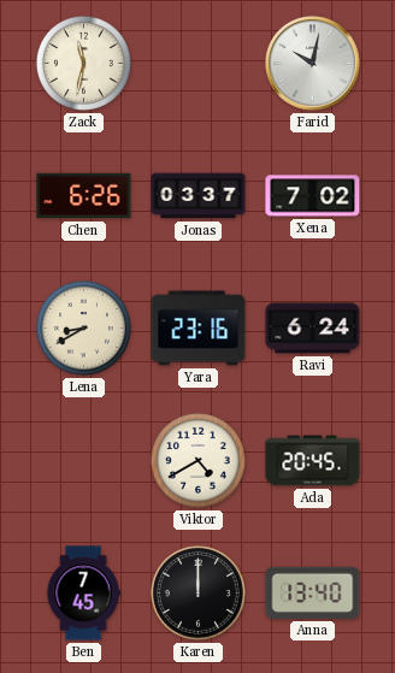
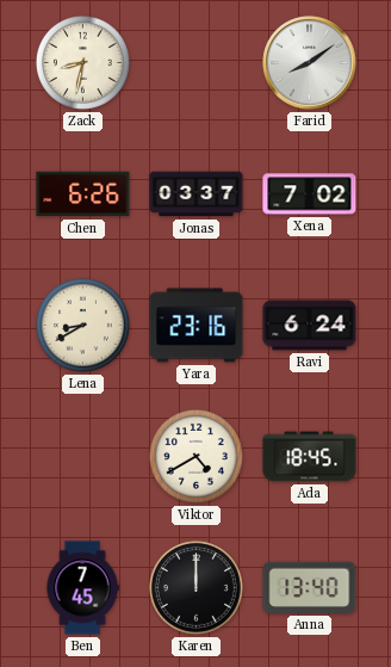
Zack: 11:32 -> 8:32 (82, 62)
Farid: 10:02 -> 8:09 (310, 63)
Ada: 20:45 -> 18:45 (310, 457)
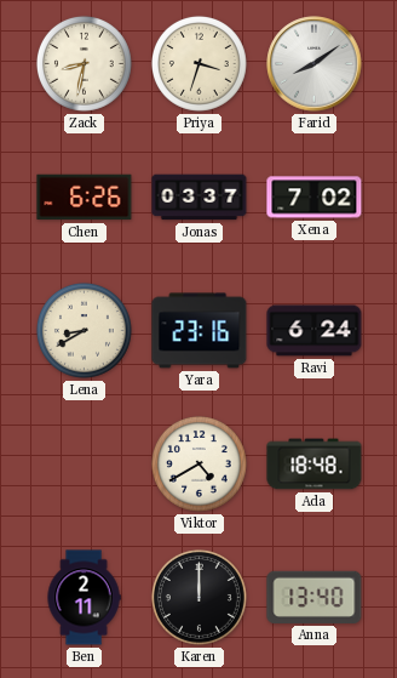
Priya: none -> 3:33 (198, 63)
Ada: 18:45 -> 18:48 (315, 465)
Ben: 7:45 -> 2:11 (84, 598)
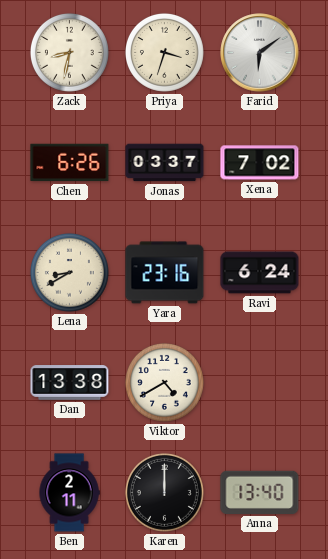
Farid: 8:09 -> 6:09 (260, 53)
Dan: none -> 13:38 (70, 383)
Ada: 18:48 -> none (315, 465)
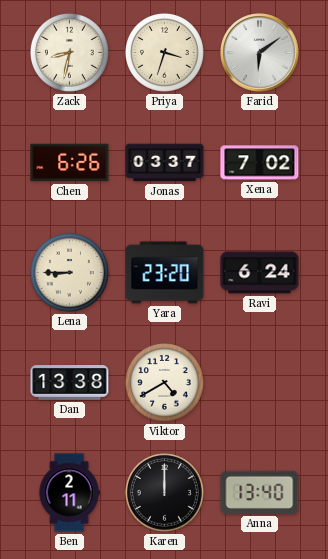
Lena: 8:40 -> 8:45 (69, 272)
Yara: 23:16 -> 23:20 (165, 273)
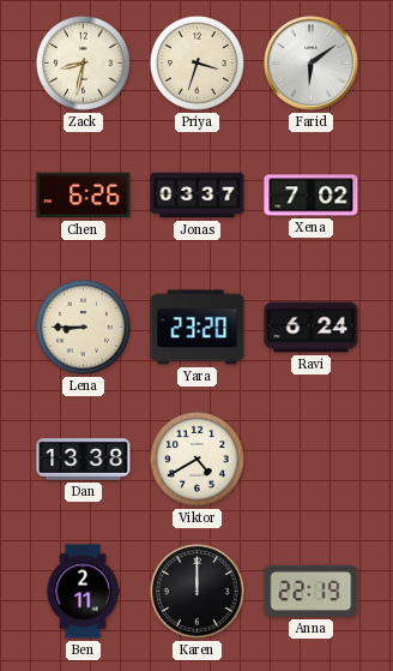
Anna: 13:40 -> 22:19 (312, 591)
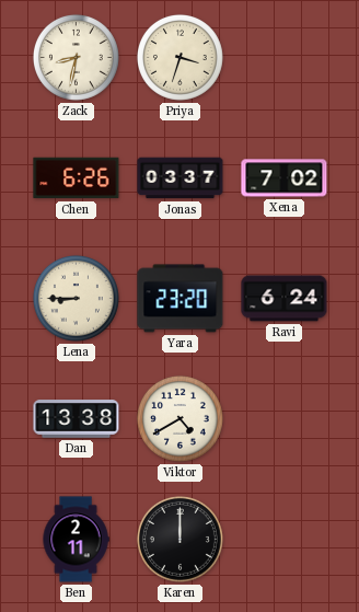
Farid: 6:09 -> none (312, 64)
Anna: 22:19 -> none (312, 591)
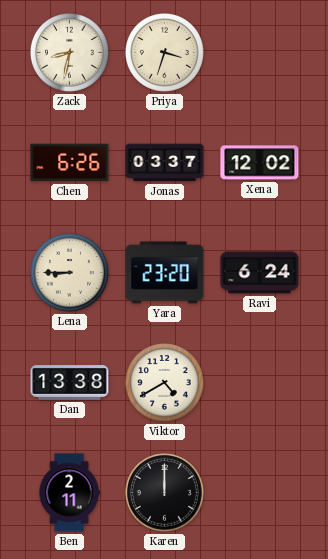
Xena: 7:02 -> 12:02 (260, 163)
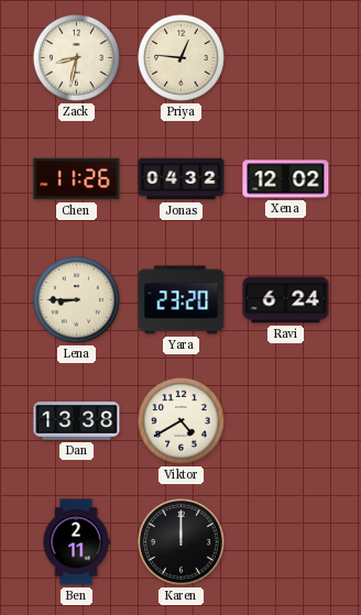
Priya: 3:33 -> 12:46 (180, 57)
Chen: 6:26 -> 11:26 (77, 179)
Jonas: 03:37 -> 04:32 (182, 179)
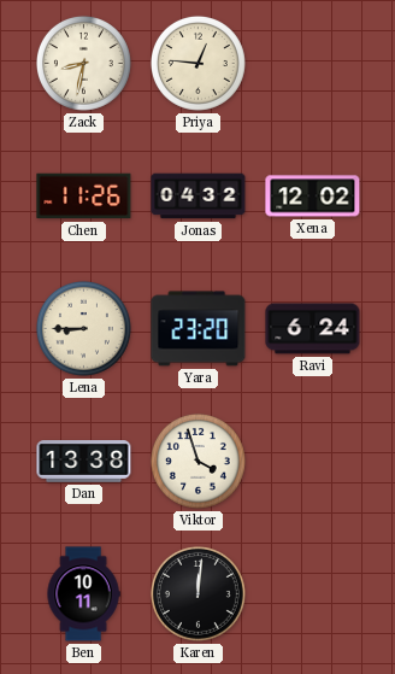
Viktor: 4:40 -> 3:57 (197, 461)
Ben: 2:11 -> 10:11 (83, 594)
Karen: 12:00 -> 12:01 (197, 593)
